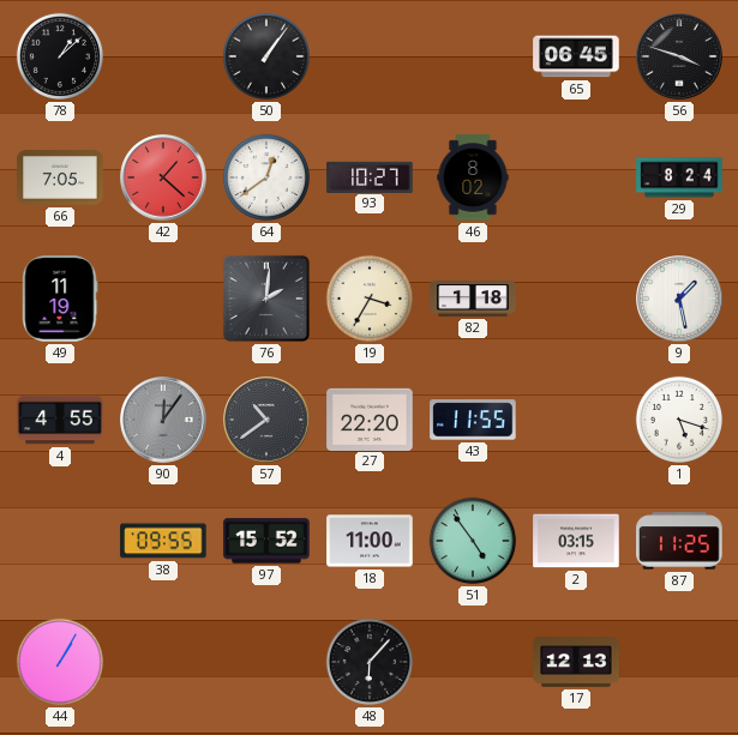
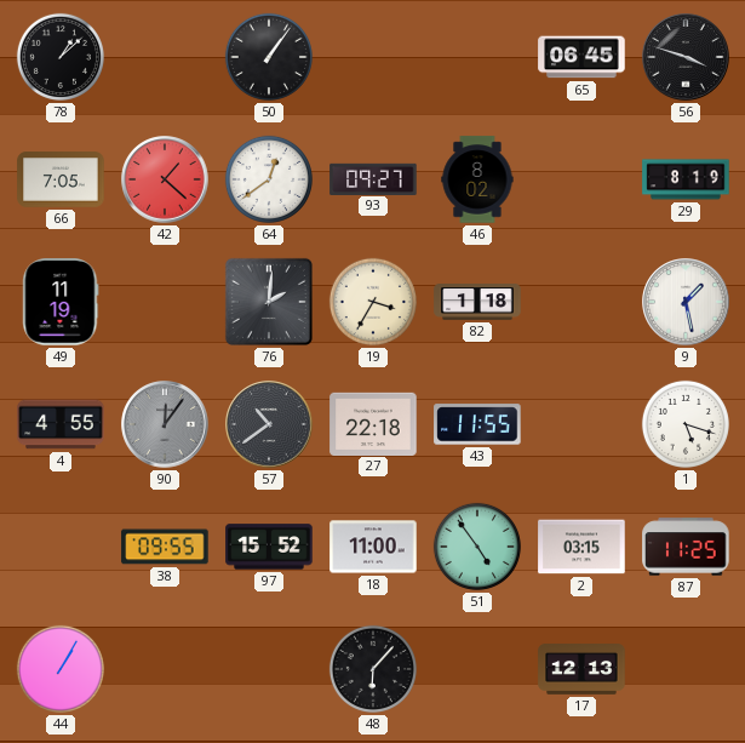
93: 10:27 -> 09:27 (373, 178)
29: 8:24 -> 8:19 (686, 179)
27: 22:20 -> 22:18 (373, 423)
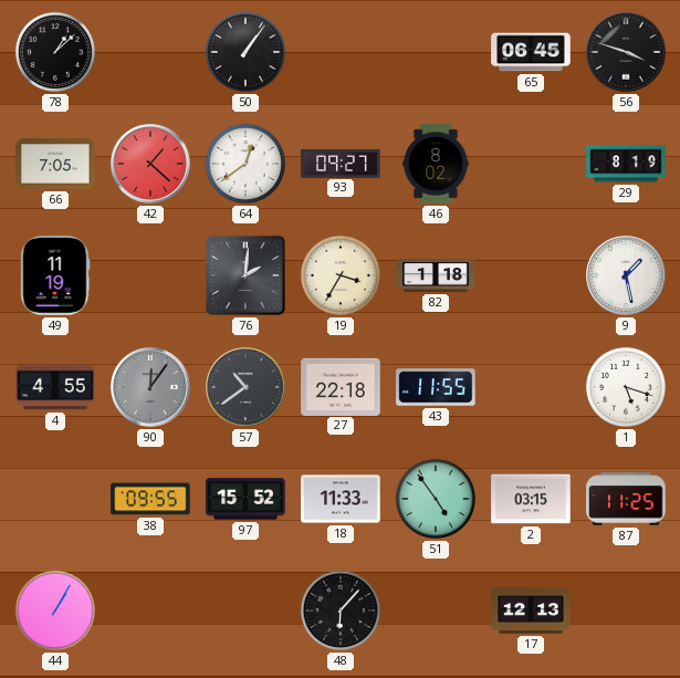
18: 11:00 -> 11:33 (341, 499)
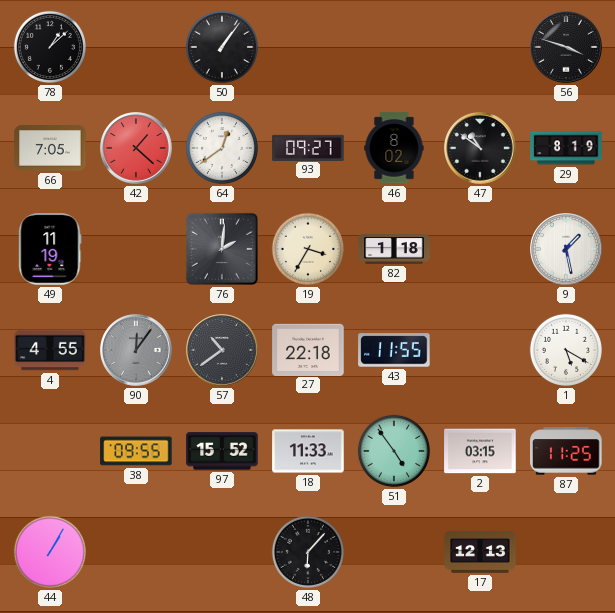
65: 06:45 -> none (531, 52)
47: none -> 10:51 (480, 148)
1: 5:18 -> 5:20 (566, 350)
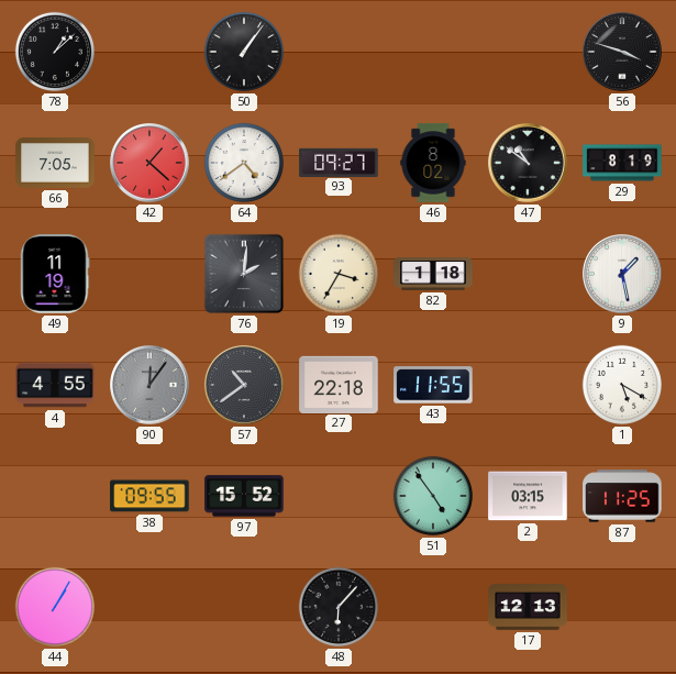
64: 12:39 -> 4:39 (244, 163)
18: 11:33 -> none (308, 451)
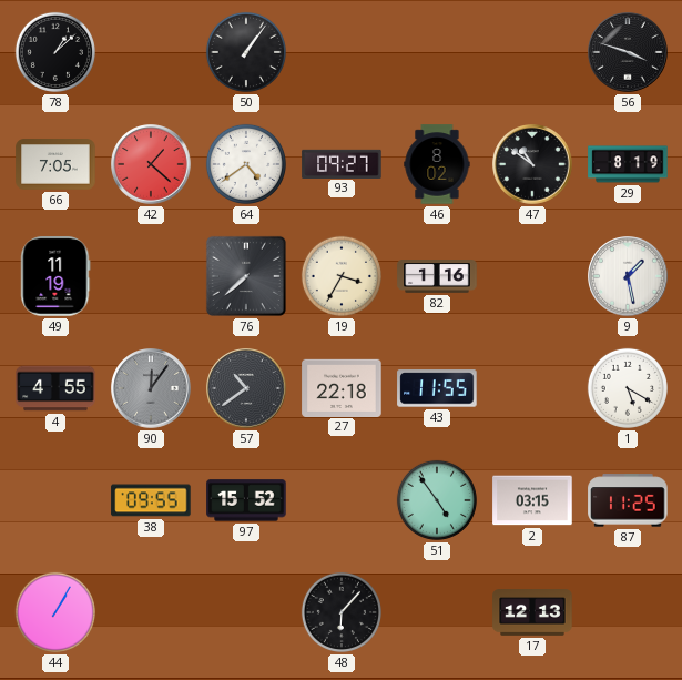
76: 2:01 -> 7:38 (246, 276)
82: 1:18 -> 1:16 (437, 277)
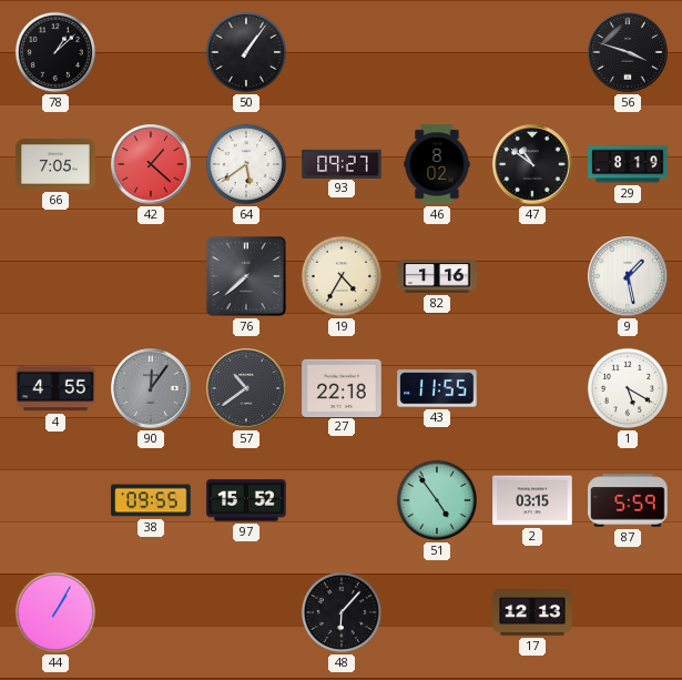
64: 4:39 -> 5:39 (246, 164)
49: 11:19 -> none (55, 276)
19: 3:35 -> 4:35 (342, 276)
87: 11:25 -> 5:59 (628, 500)
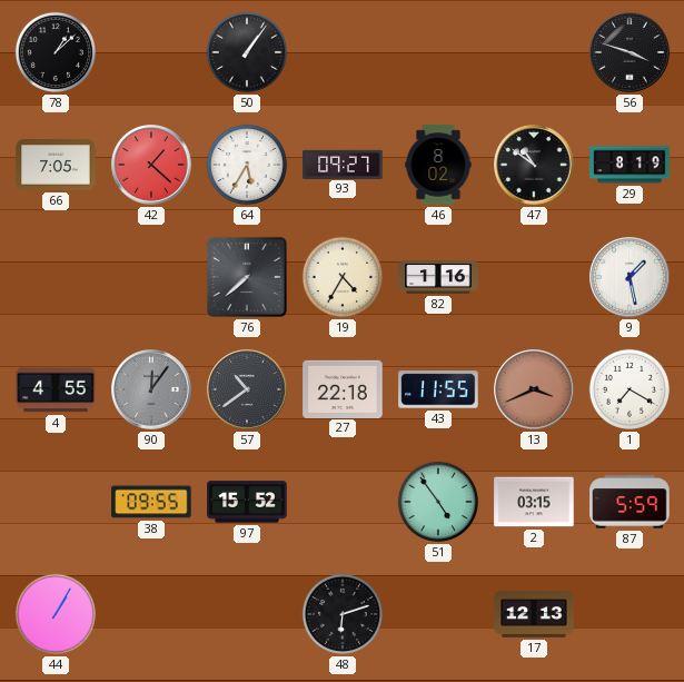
64: 5:39 -> 5:35 (247, 165)
13: none -> 3:41 (534, 389)
1: 5:20 -> 7:20 (630, 389)
48: 6:07 -> 6:12 (343, 614)
